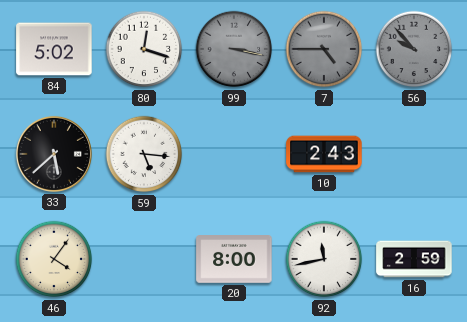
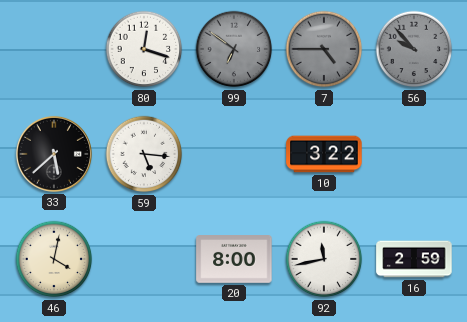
84: 5:02 -> none (54, 49)
99: 3:17 -> 6:51 (234, 49)
10: 2:43 -> 3:22 (324, 154)
46: 4:06 -> 4:02 (54, 259)
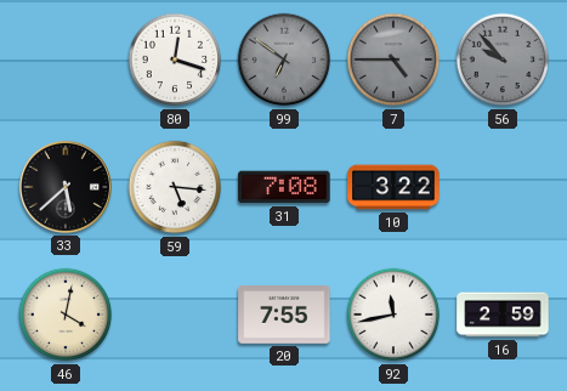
31: none -> 7:08 (284, 187)
20: 8:00 -> 7:55 (284, 314)
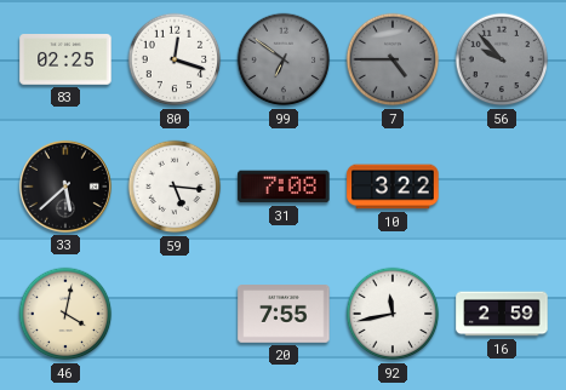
83: none -> 02:25 (65, 61)
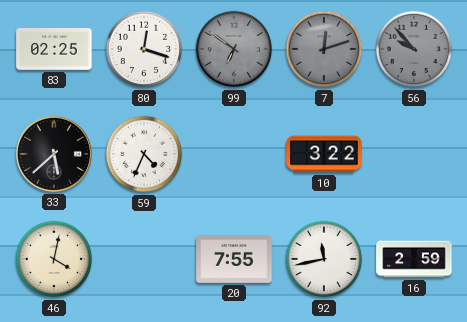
7: 4:45 -> 12:12 (324, 49)
59: 5:16 -> 4:34 (144, 154)
31: 7:08 -> none (284, 187)
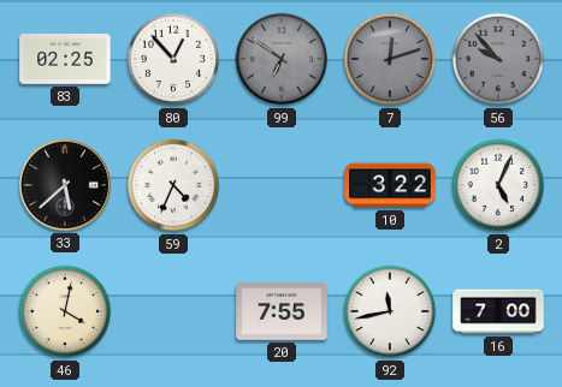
80: 12:18 -> 12:53 (173, 59)
2: none -> 5:04 (498, 185)
16: 2:59 -> 7:00 (498, 311)
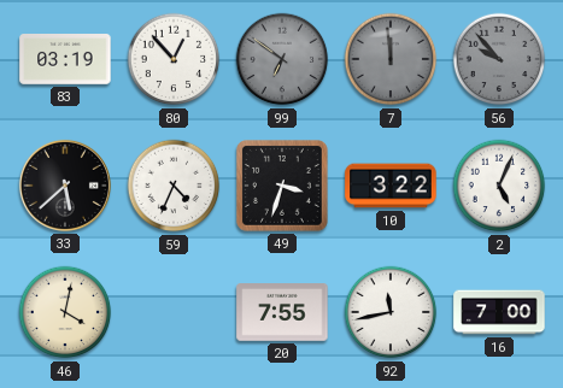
83: 02:25 -> 03:19 (65, 60)
7: 12:12 -> 11:59 (391, 59)
49: none -> 3:33 (283, 187)
